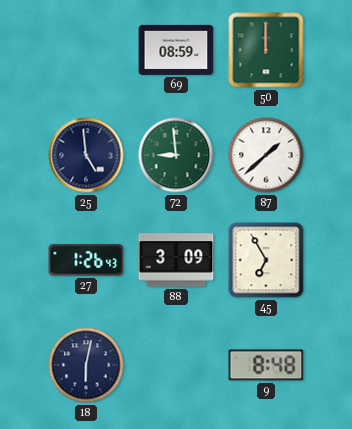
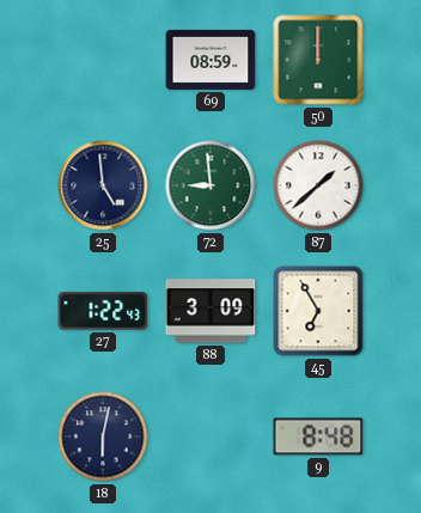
27: 1:26 -> 1:22 (103, 311)
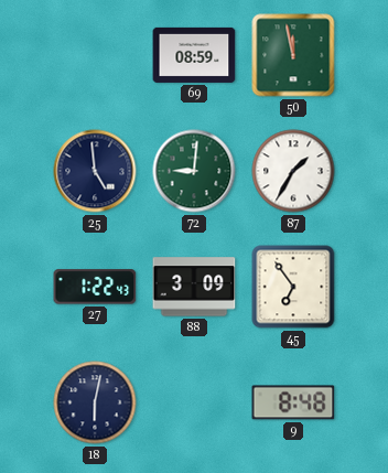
50: 12:00 -> 11:58 (293, 55)
72: 8:59 -> 9:01 (194, 171)
87: 1:38 -> 1:35 (293, 171)
45: 6:55 -> 6:54 (293, 287)
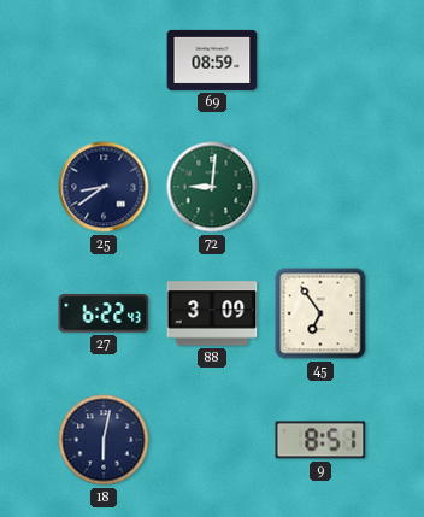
50: 11:58 -> none (293, 55)
25: 4:59 -> 8:39 (104, 187)
87: 1:35 -> none (293, 171)
27: 1:22 -> 6:22 (104, 313)
9: 8:48 -> 8:51 (320, 440)
